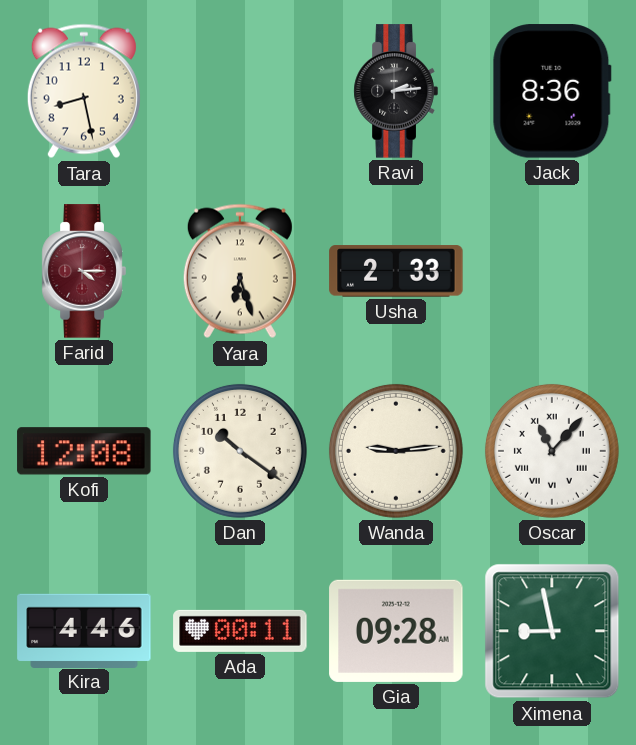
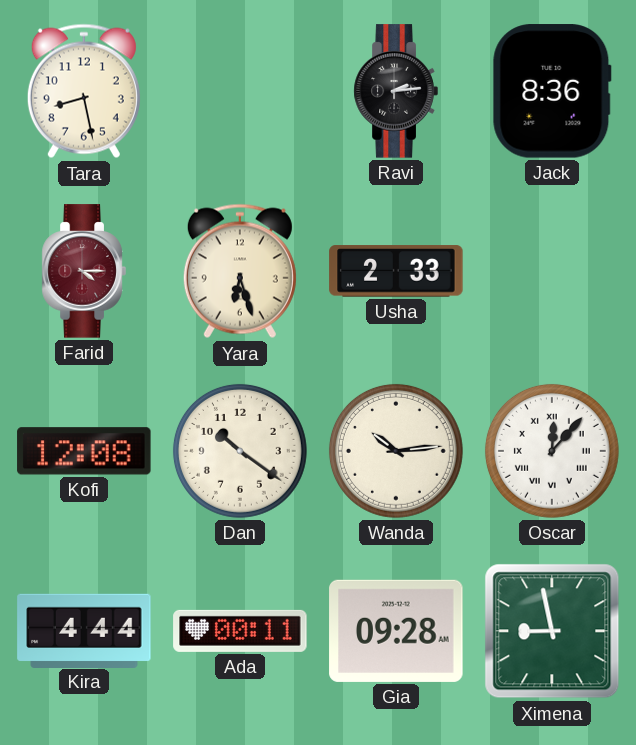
Wanda: 9:14 -> 10:14 (396, 451)
Oscar: 11:07 -> 12:07 (552, 451)
Kira: 4:46 -> 4:44 (84, 630)
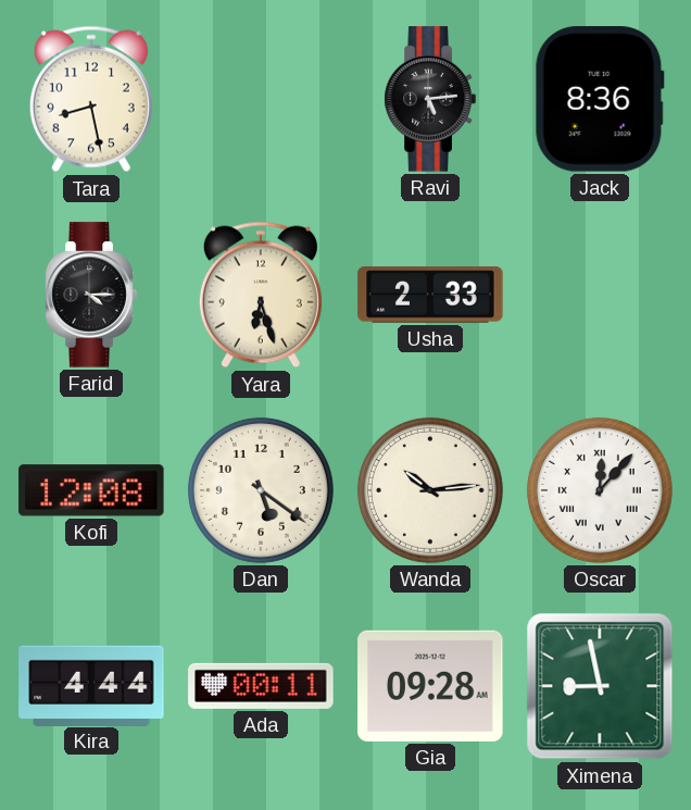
Ravi: 2:14 -> 5:14 (430, 99)
Farid dial: burgundy -> black (91, 295)
Dan: 10:21 -> 5:21 (261, 490)
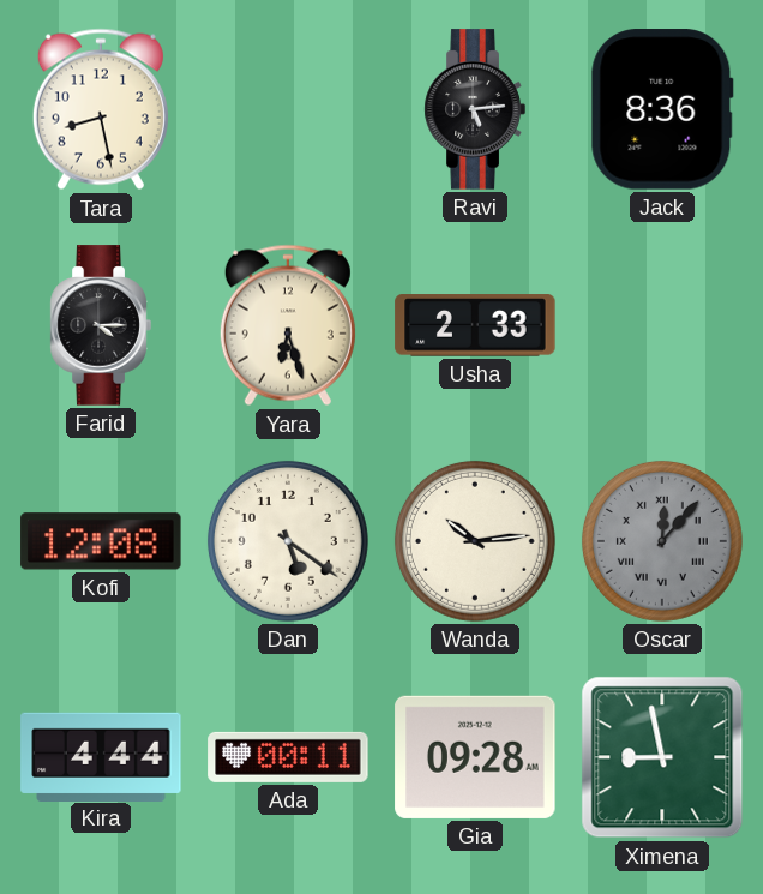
Oscar dial: white -> grey (662, 541)
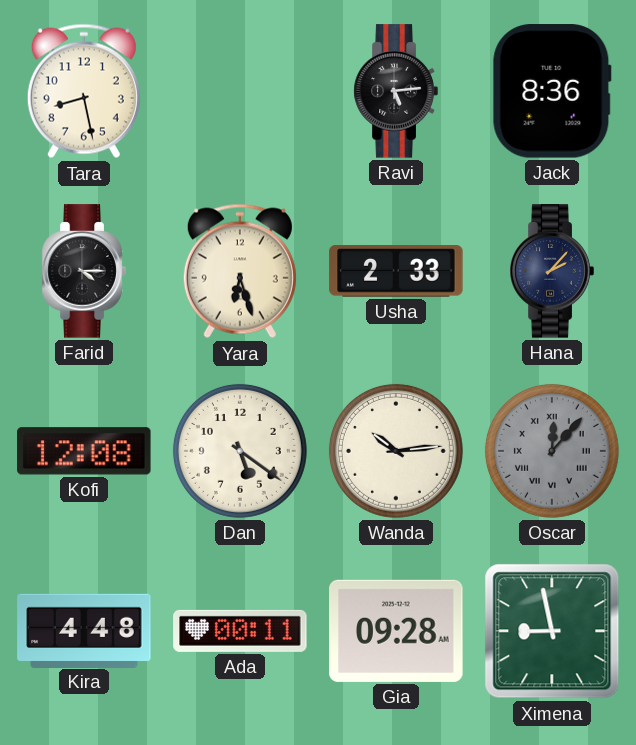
Hana: none -> 2:07 (552, 271)
Kira: 4:44 -> 4:48 (84, 630)
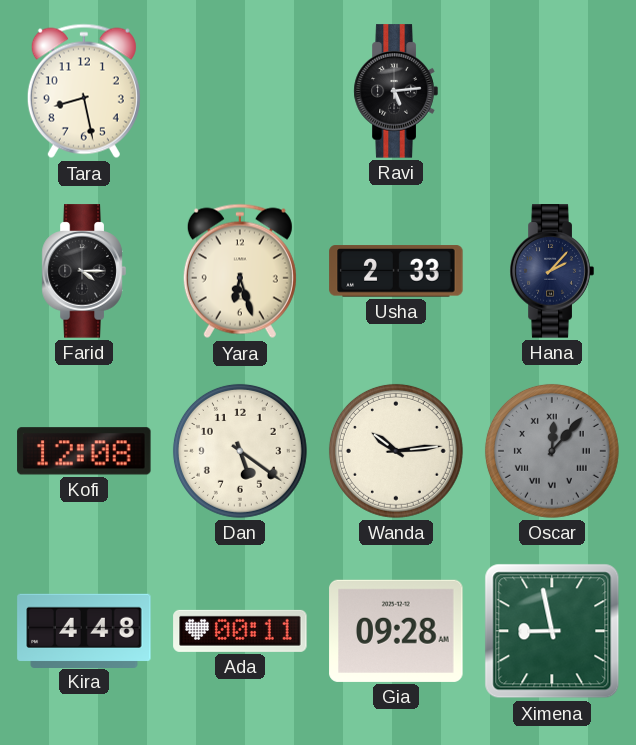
Jack: 8:36 -> none (552, 91)
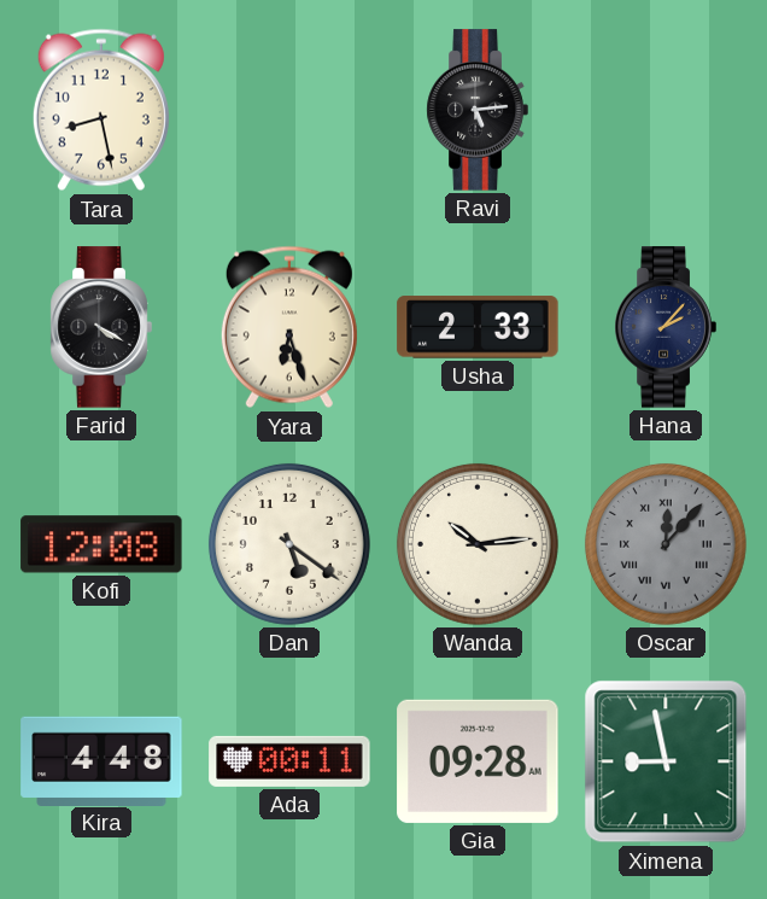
Farid: 4:15 -> 4:20 (101, 327)
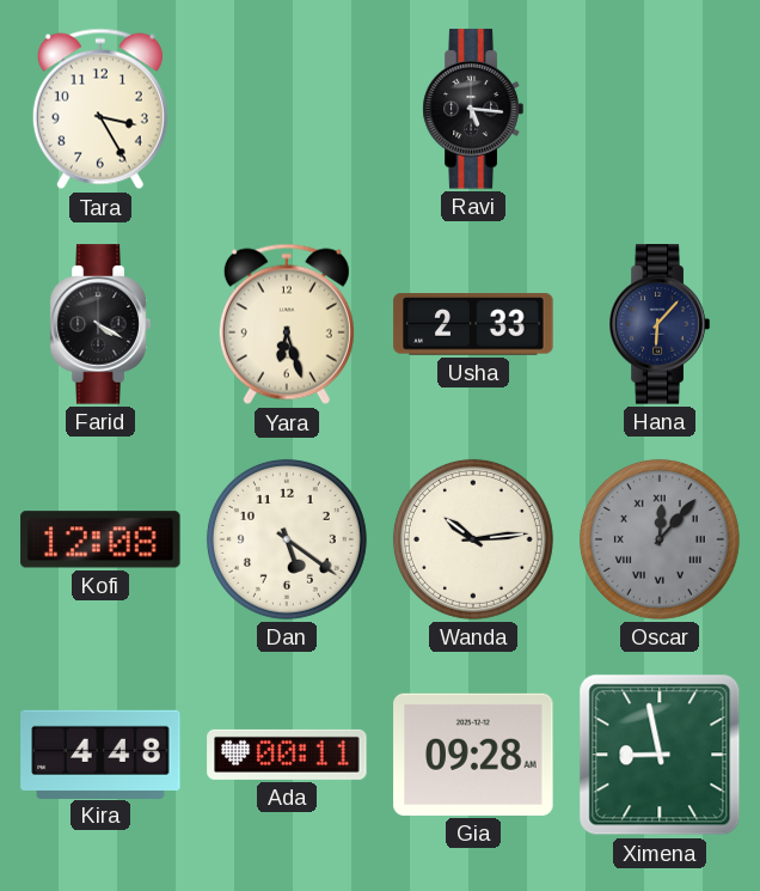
Tara: 8:28 -> 3:25 (100, 109)
Ravi: 5:14 -> 5:16 (473, 109)
Hana: 2:07 -> 6:07 (660, 324)
